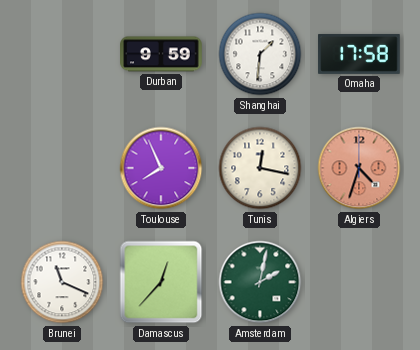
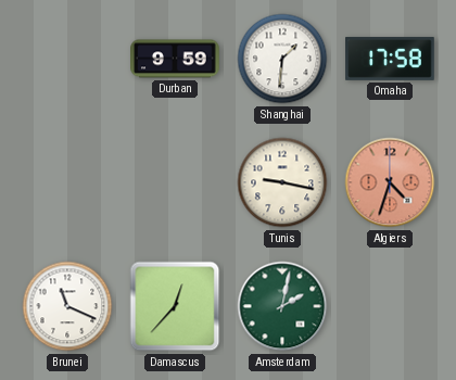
Toulouse: 7:56 -> none (161, 168)
Tunis: 12:17 -> 9:17 (282, 182)
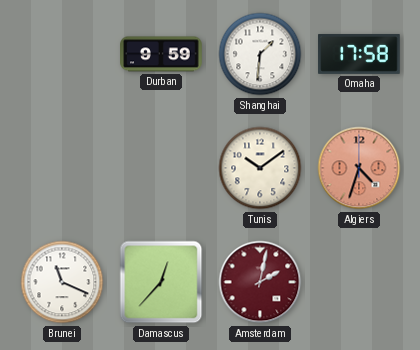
Tunis: 9:17 -> 10:09 (260, 168)
Amsterdam dial: green -> burgundy (260, 282)
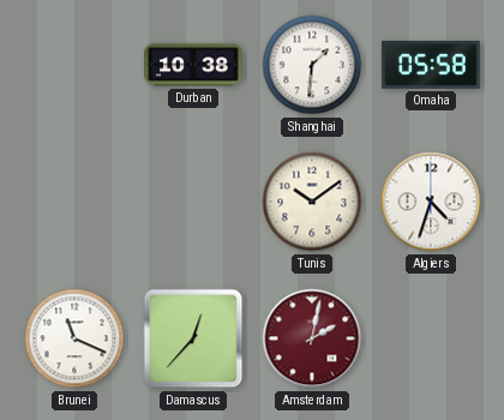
Durban: 9:59 -> 10:38 (193, 65)
Omaha: 17:58 -> 05:58 (431, 65)
Algiers dial: salmon -> white (431, 202)
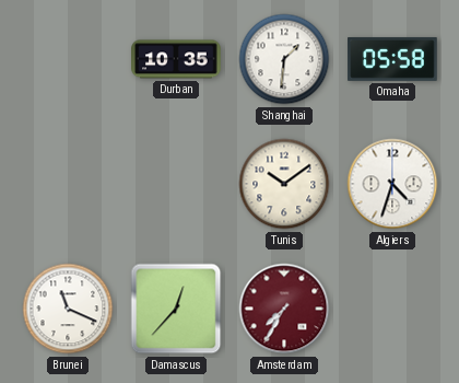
Durban: 10:38 -> 10:35 (176, 59)
Amsterdam: 2:02 -> 7:35 (284, 309)
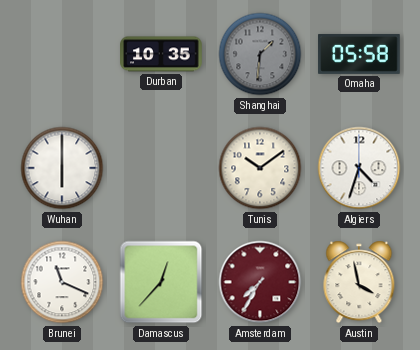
Shanghai dial: white -> grey (260, 54)
Wuhan: none -> 6:00 (62, 168)
Austin: none -> 3:58 (359, 282)
